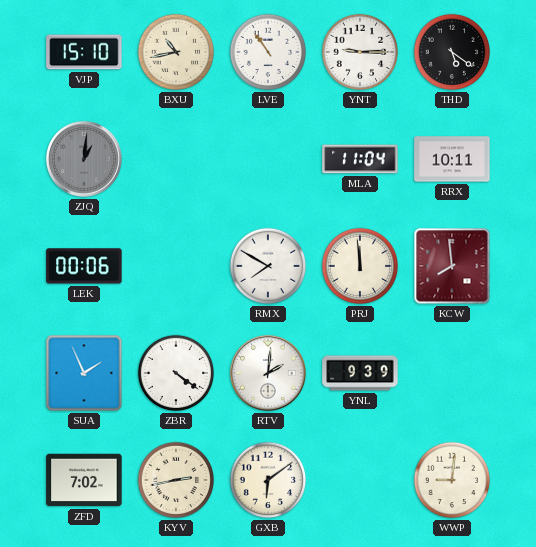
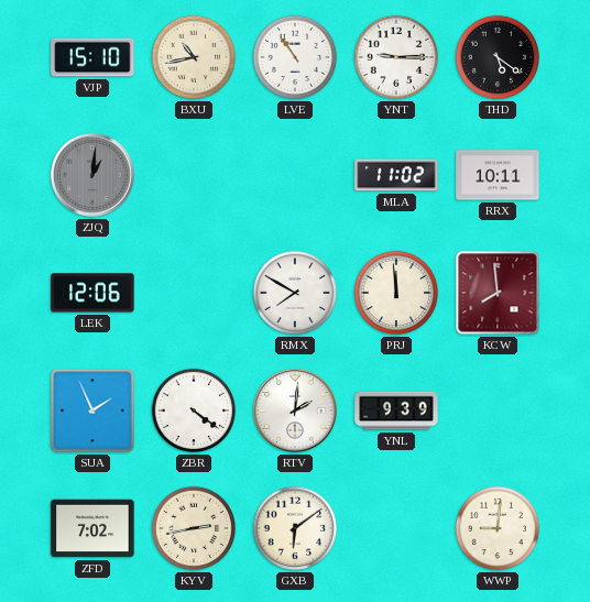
MLA: 11:04 -> 11:02 (396, 175)
LEK: 00:06 -> 12:06 (92, 293)
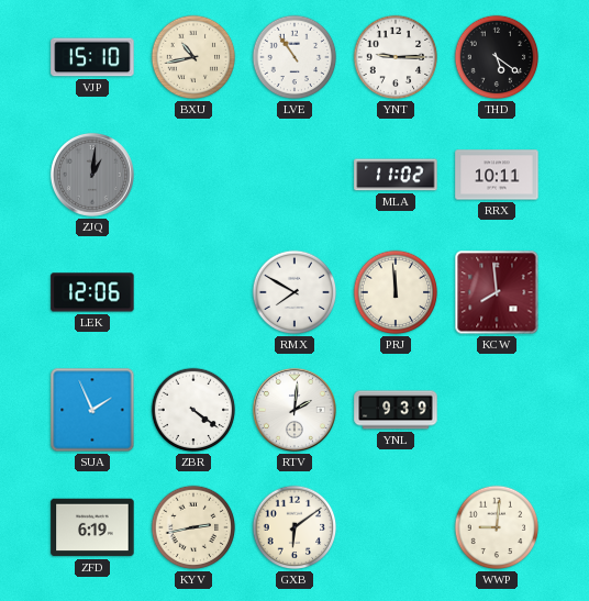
ZFD: 7:02 -> 6:19 (92, 527)
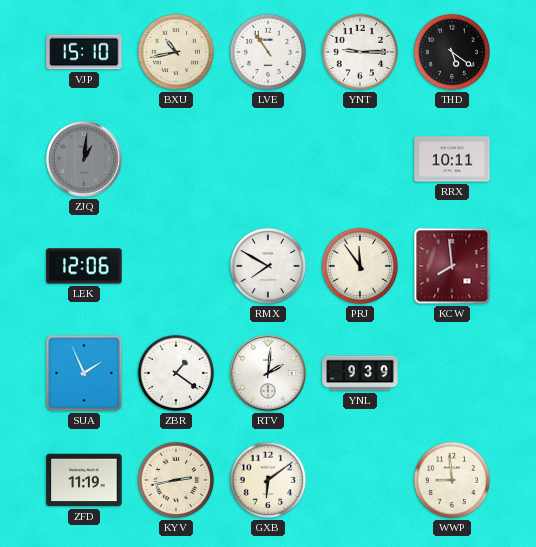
MLA: 11:02 -> none (396, 175)
PRJ: 11:59 -> 11:54 (360, 266)
ZBR: 4:21 -> 1:21 (176, 373)
ZFD: 6:19 -> 11:19 (84, 480)
WWP: 9:01 -> 8:59 (452, 480)
